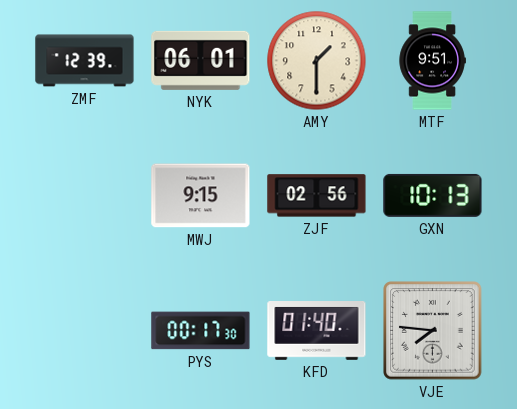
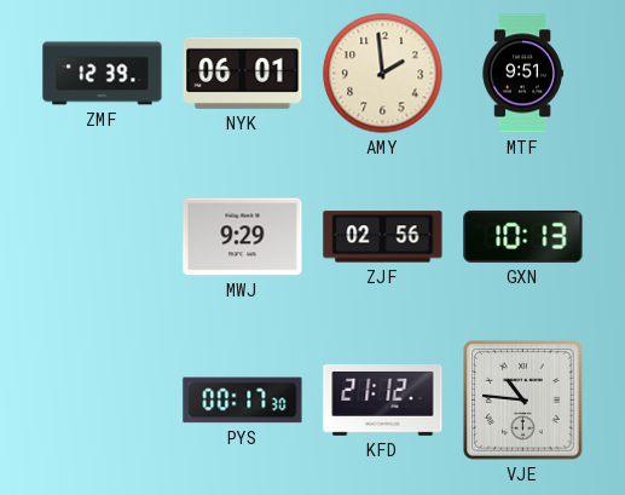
AMY: 1:30 -> 1:59 (383, 74)
MWJ: 9:15 -> 9:29 (243, 237)
KFD: 01:40 -> 21:12 (383, 401)
VJE: 7:46 -> 10:46 (523, 401)
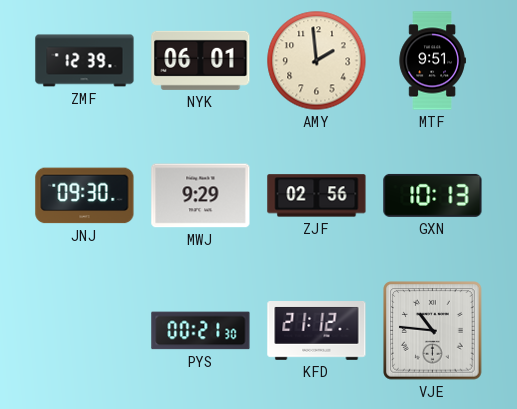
JNJ: none -> 09:30 (85, 196)
PYS: 00:17 -> 00:21 (201, 331)
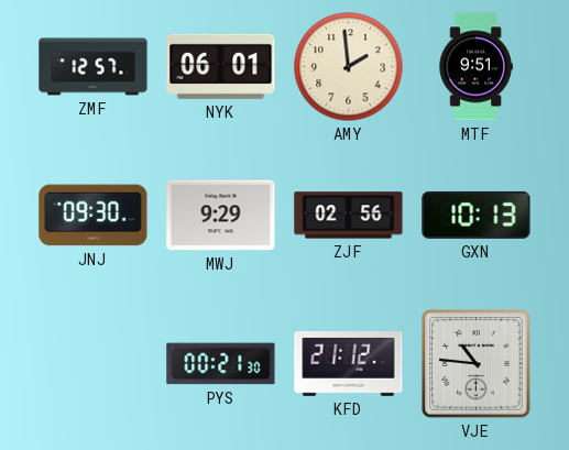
ZMF: 12:39 -> 12:57 (94, 67)
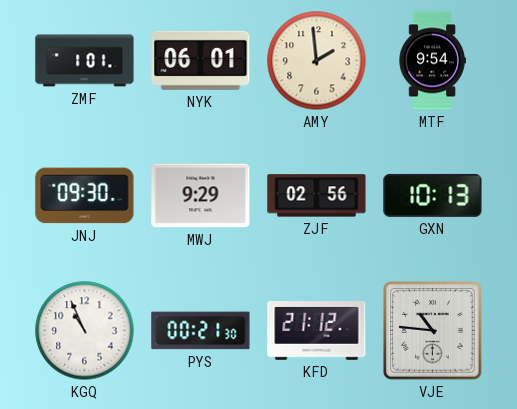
ZMF: 12:57 -> 1:01 (85, 61)
MTF: 9:51 -> 9:54 (432, 61)
KGQ: none -> 10:56 (85, 331)
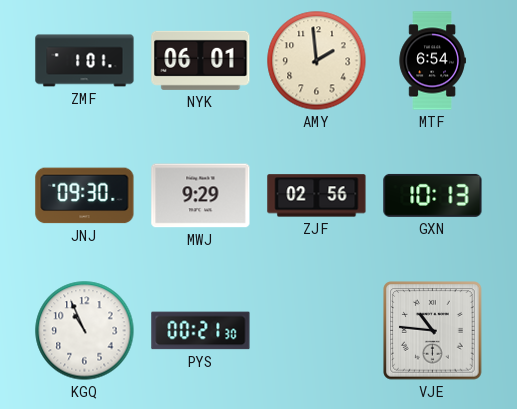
MTF: 9:54 -> 6:54 (432, 61)
KFD: 21:12 -> none (317, 331)
